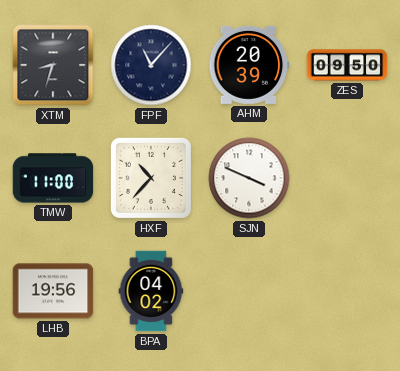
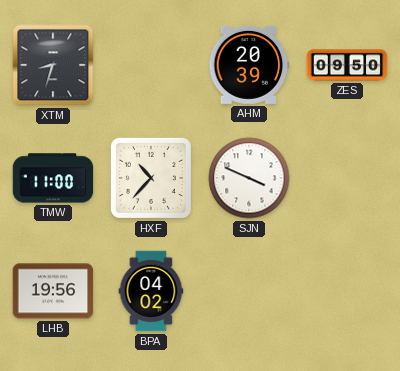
FPF: 11:07 -> none (151, 65)
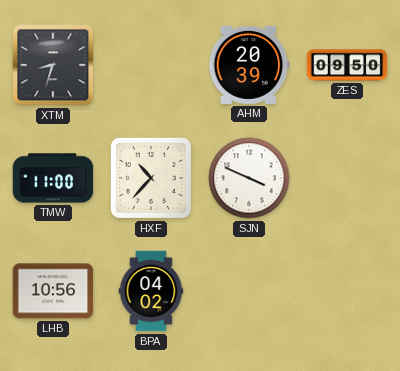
LHB: 19:56 -> 10:56 (53, 291)
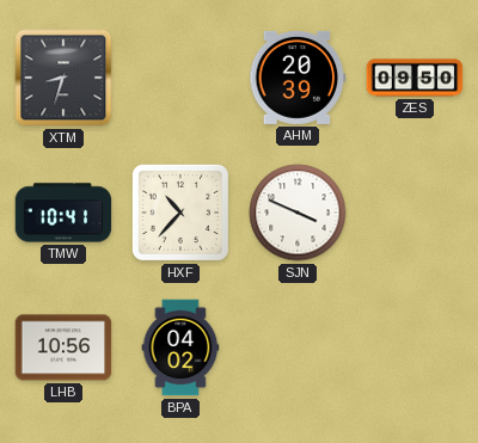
TMW: 11:00 -> 10:41 (63, 213)
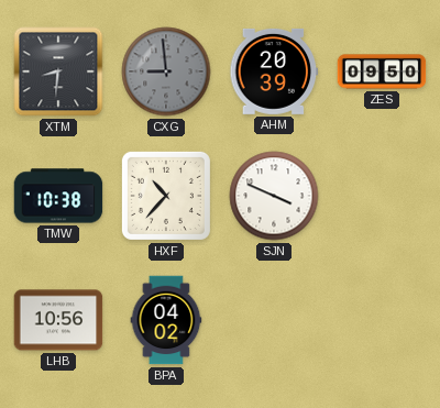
XTM: 8:33 -> 8:31 (58, 71)
CXG: none -> 8:59 (166, 71)
TMW: 10:41 -> 10:38 (58, 196)
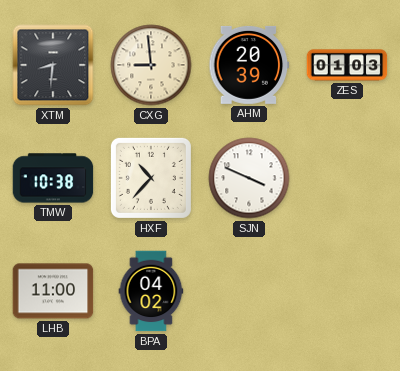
CXG dial: grey -> cream (151, 65)
ZES: 09:50 -> 01:03 (347, 65)
LHB: 10:56 -> 11:00 (53, 291)
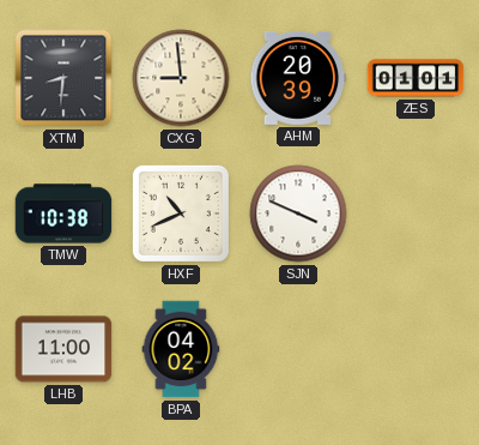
ZES: 01:03 -> 01:01 (416, 78)
HXF: 10:37 -> 10:41 (181, 214)
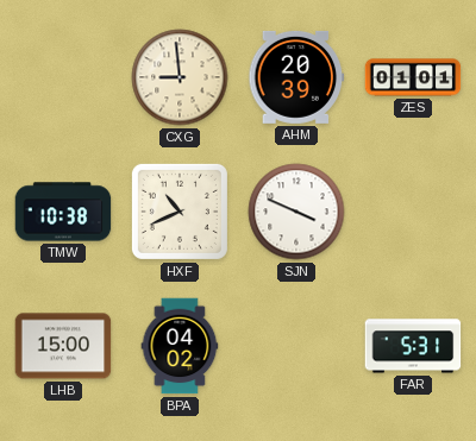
XTM: 8:31 -> none (63, 78)
LHB: 11:00 -> 15:00 (63, 346)
FAR: none -> 5:31 (413, 346)
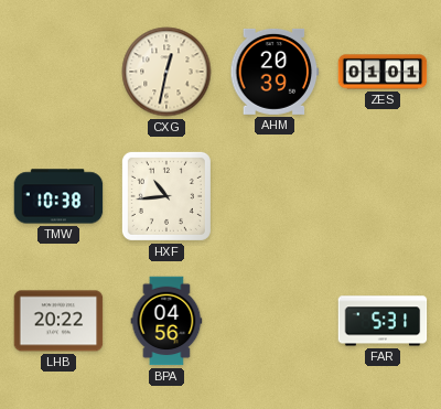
CXG: 8:59 -> 12:32 (166, 72)
HXF: 10:41 -> 10:44 (166, 196)
SJN: 3:49 -> none (296, 212)
LHB: 15:00 -> 20:22 (58, 321)
BPA: 04:02 -> 04:56 (166, 321)
